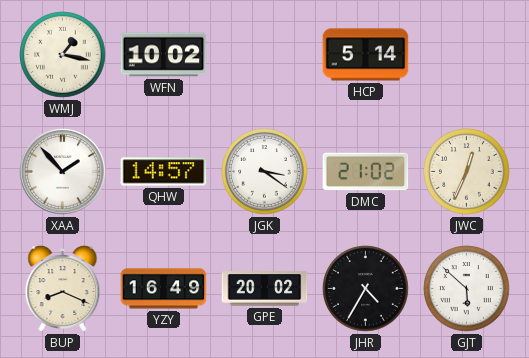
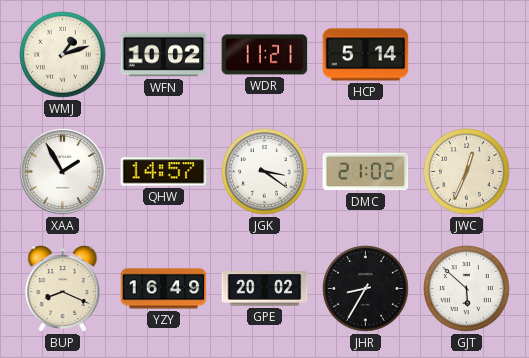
WMJ: 1:17 -> 1:12 (63, 55)
WDR: none -> 11:21 (265, 55)
XAA: 1:53 -> 1:55 (63, 172)
JHR: 4:35 -> 8:35 (366, 289)
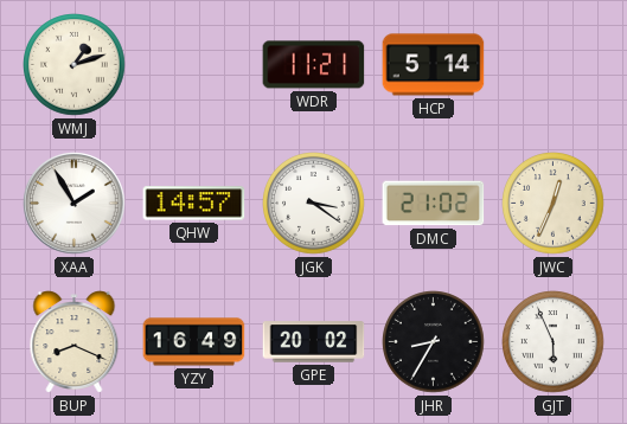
WFN: 10:02 -> none (164, 55)
GJT: 5:52 -> 5:56 (554, 342)
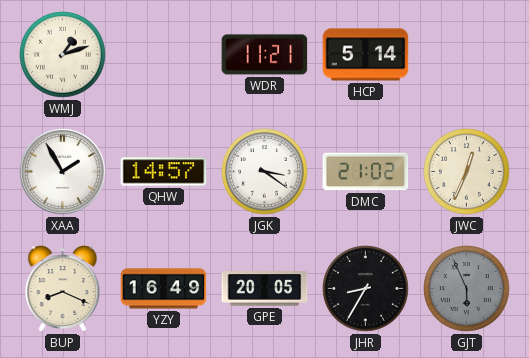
GPE: 20:02 -> 20:05 (265, 289)
GJT dial: white -> grey (467, 289)
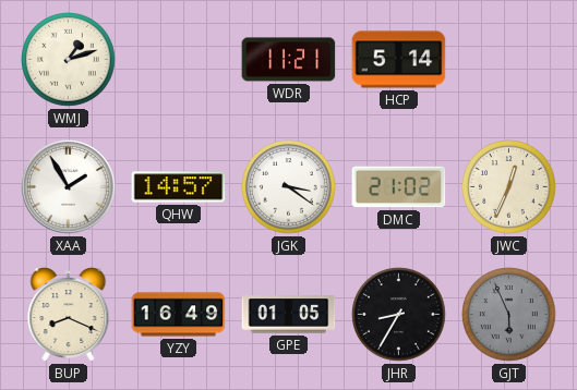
GPE: 20:05 -> 01:05 (289, 315)
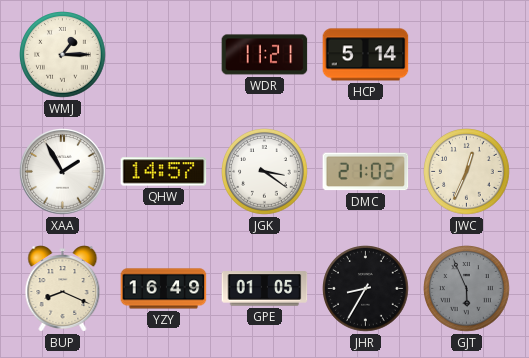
WMJ: 1:12 -> 1:15 (63, 55)
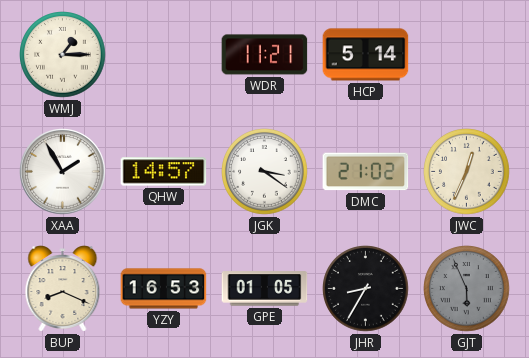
YZY: 16:49 -> 16:53 (164, 289)
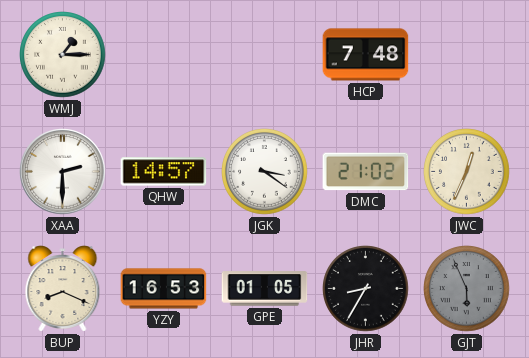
WDR: 11:21 -> none (265, 55)
HCP: 5:14 -> 7:48 (366, 55)
XAA: 1:55 -> 2:30 (63, 172)
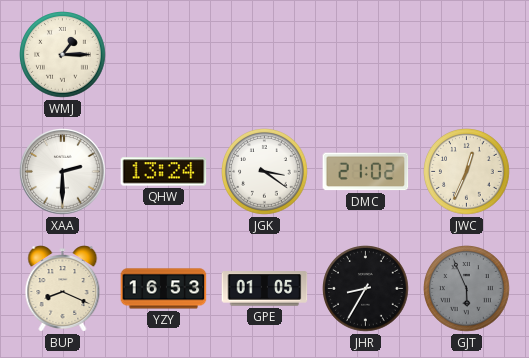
HCP: 7:48 -> none (366, 55)
QHW: 14:57 -> 13:24 (164, 172)
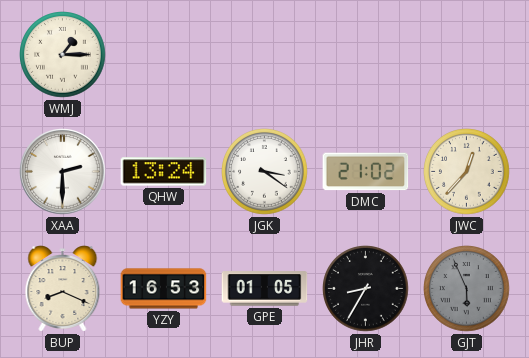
JWC: 12:34 -> 12:37 (467, 172)
